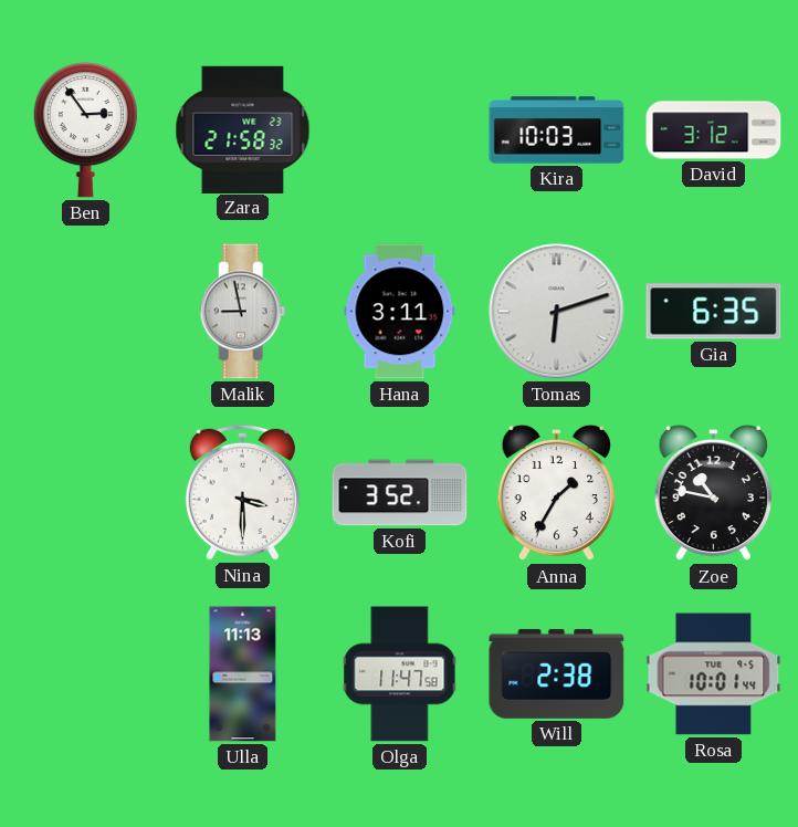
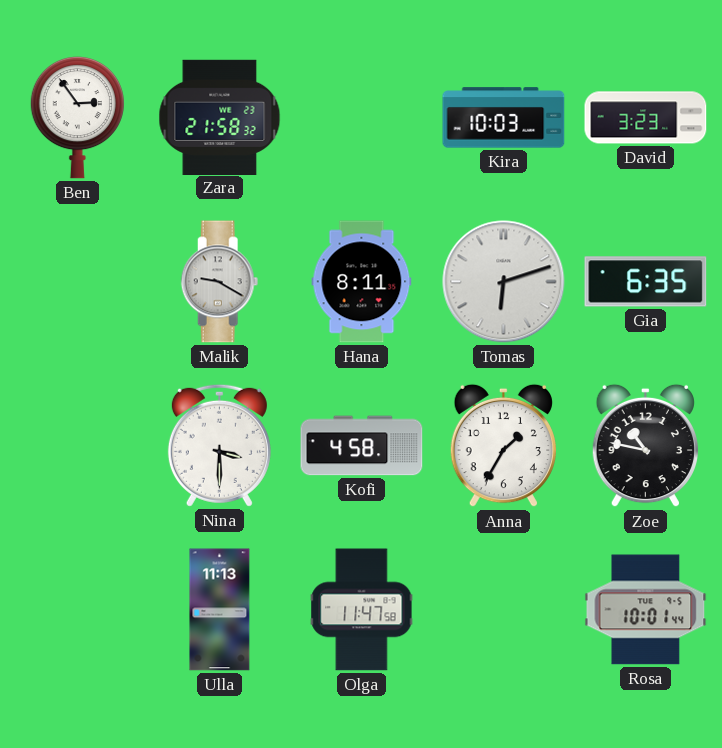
David: 3:12 -> 3:23 (646, 118)
Malik: 8:58 -> 9:20 (220, 282)
Hana: 3:11 -> 8:11 (362, 282)
Kofi: 3:52 -> 4:58 (362, 446)
Will: 2:38 -> none (557, 673)
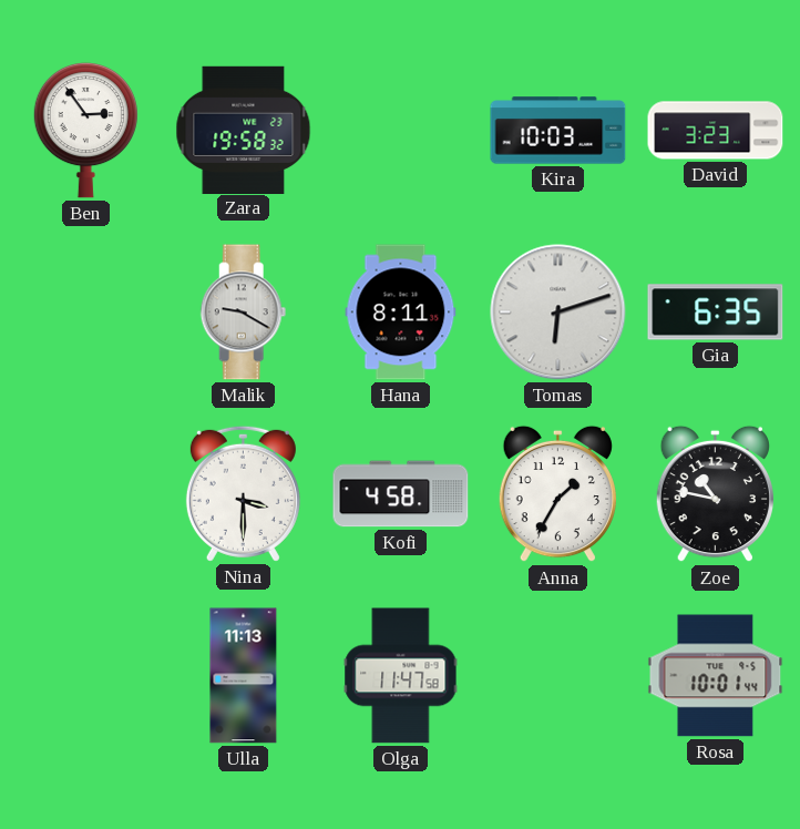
Zara: 21:58 -> 19:58 (244, 130)
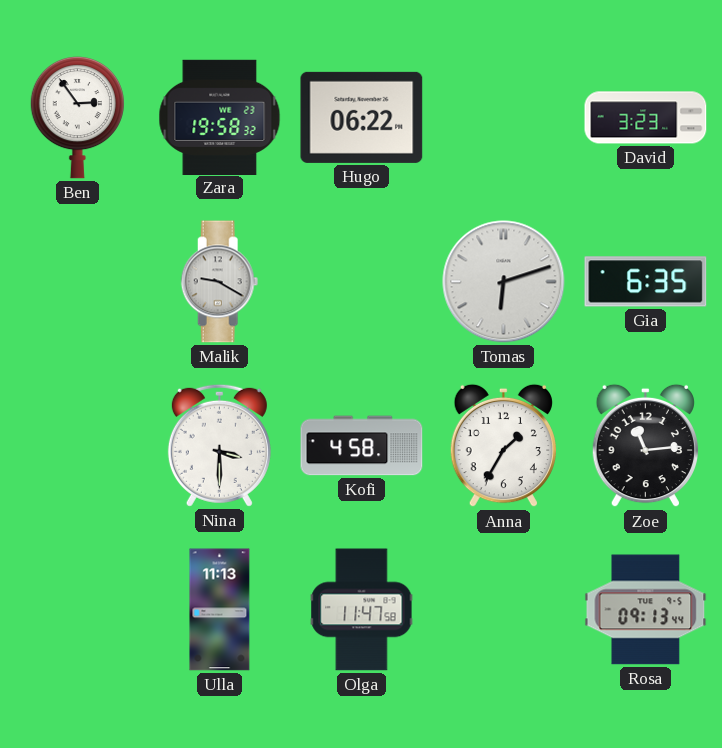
Hugo: none -> 06:22 (362, 117)
Kira: 10:03 -> none (558, 131)
Hana: 8:11 -> none (401, 313)
Zoe: 10:47 -> 11:14 (645, 446)
Rosa: 10:01 -> 09:13 (646, 610)
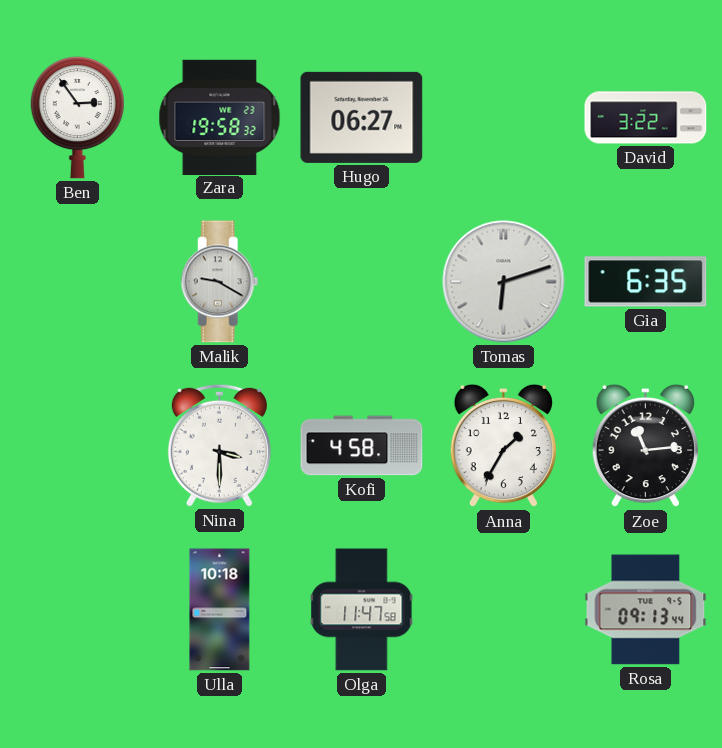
Hugo: 06:22 -> 06:27 (362, 117)
David: 3:23 -> 3:22 (646, 118)
Ulla: 11:13 -> 10:18 (220, 610)
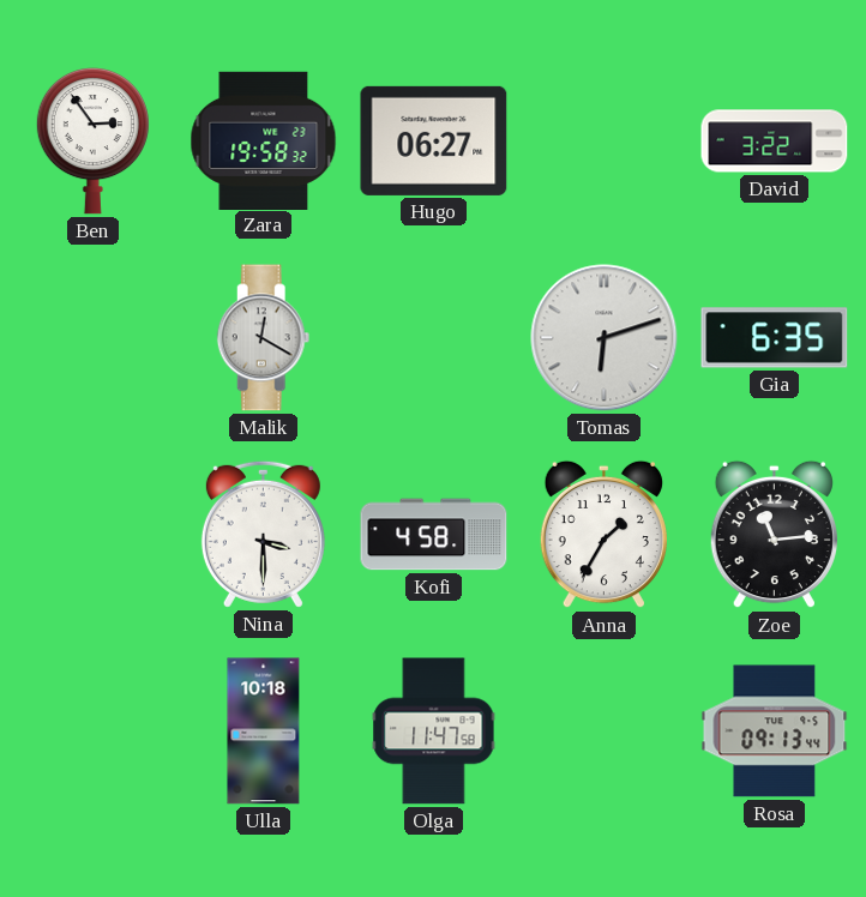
Malik: 9:20 -> 12:20 (264, 338)
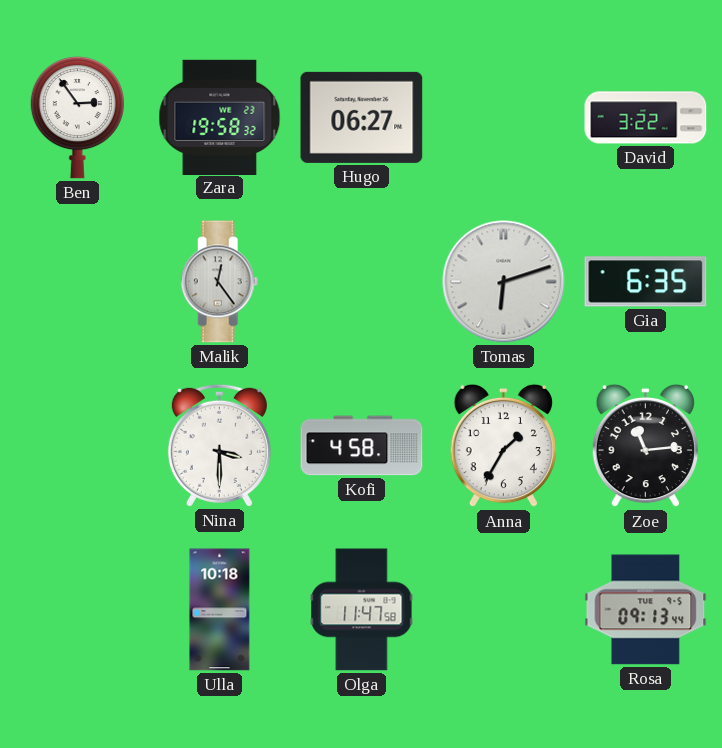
Malik: 12:20 -> 12:24 (220, 282)
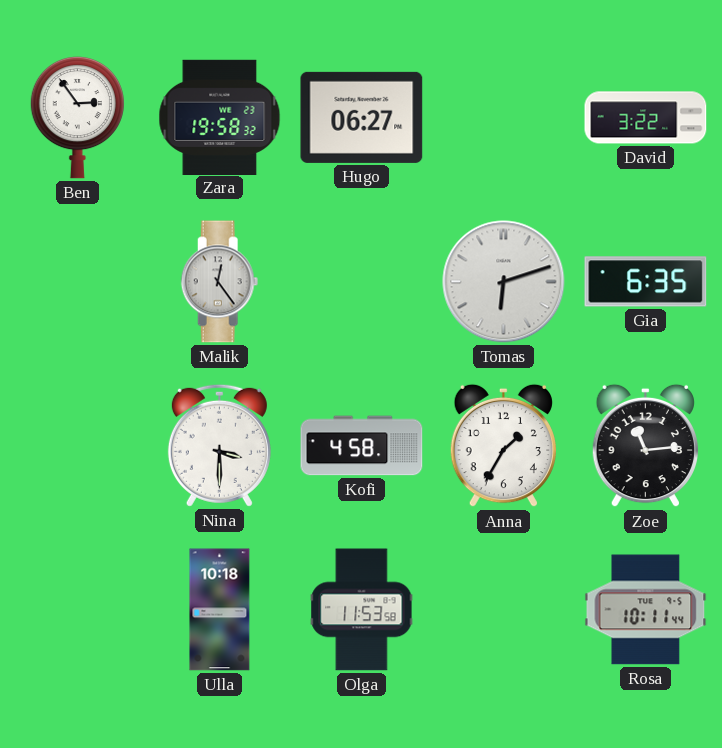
Olga: 11:47 -> 11:53 (362, 610)
Rosa: 09:13 -> 10:11 (646, 610)
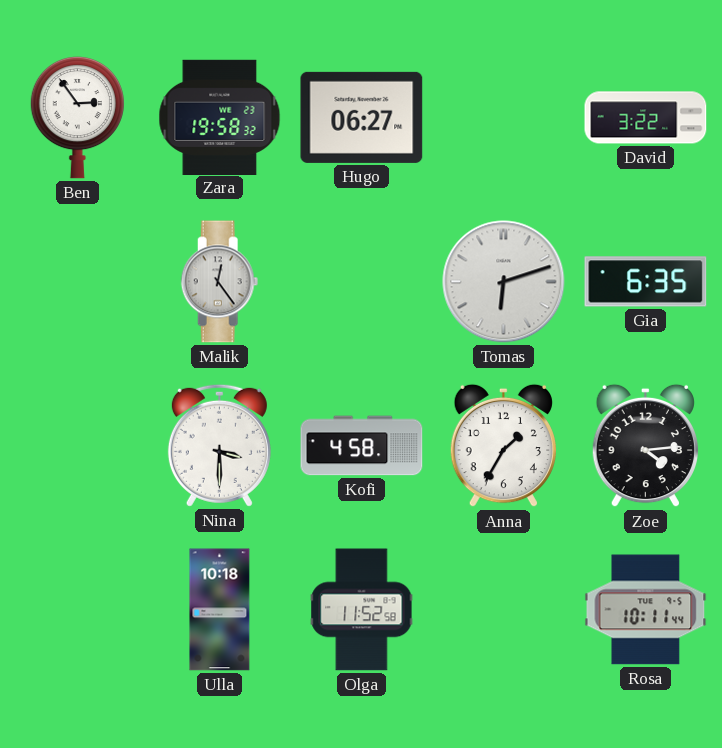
Zoe: 11:14 -> 4:14 (645, 446)
Olga: 11:53 -> 11:52 (362, 610)
